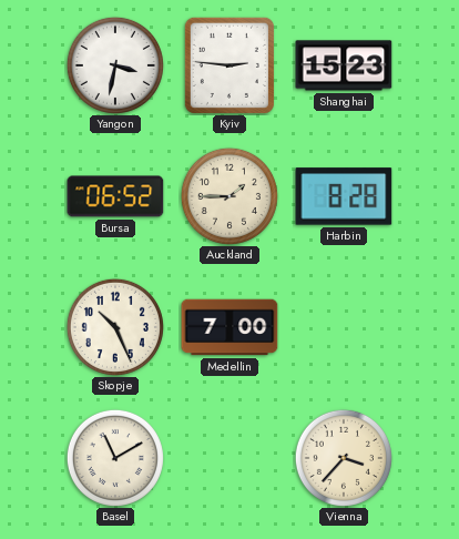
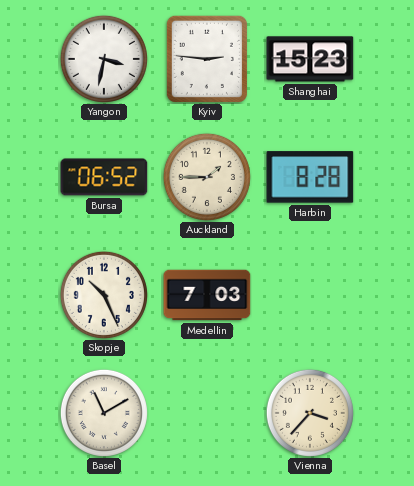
Medellin: 7:00 -> 7:03 (207, 295)
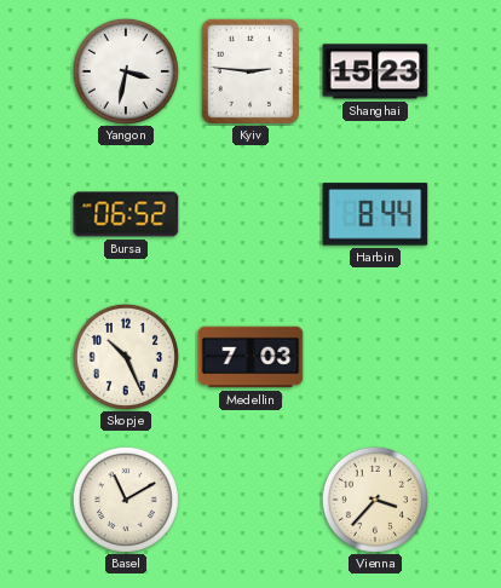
Auckland: 1:45 -> none (207, 177)
Harbin: 8:28 -> 8:44 (375, 214)
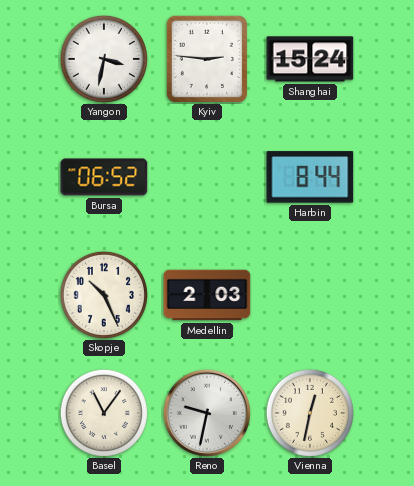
Shanghai: 15:23 -> 15:24 (310, 59)
Medellin: 7:03 -> 2:03 (207, 295)
Basel: 11:10 -> 11:06 (104, 413)
Reno: none -> 9:32 (207, 413)
Vienna: 3:37 -> 12:32 (310, 413)
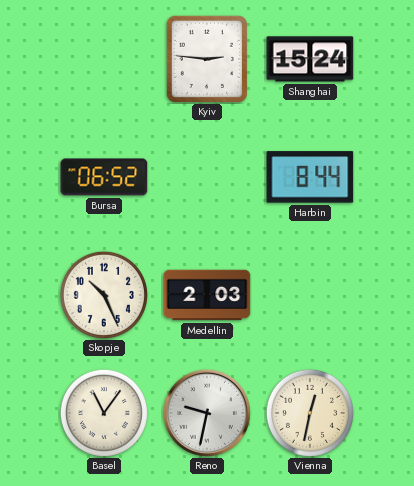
Yangon: 3:32 -> none (104, 59)
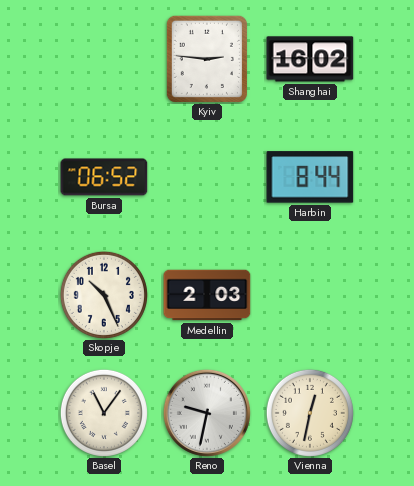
Shanghai: 15:24 -> 16:02 (310, 59)
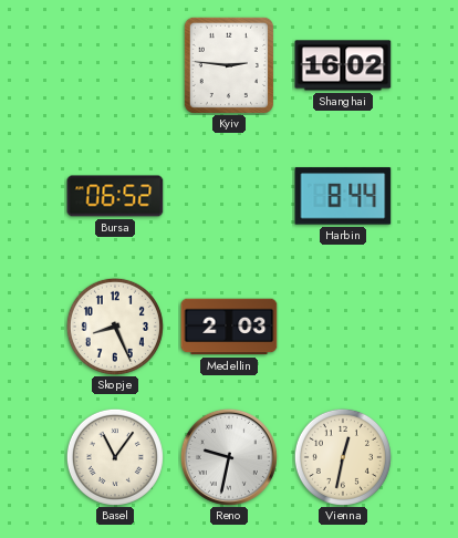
Skopje: 10:26 -> 8:26 (115, 327)
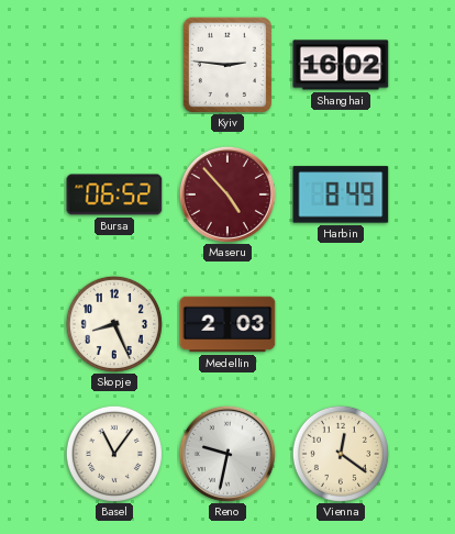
Maseru: none -> 4:53 (227, 194)
Harbin: 8:44 -> 8:49 (341, 194)
Vienna: 12:32 -> 12:21 (341, 454)
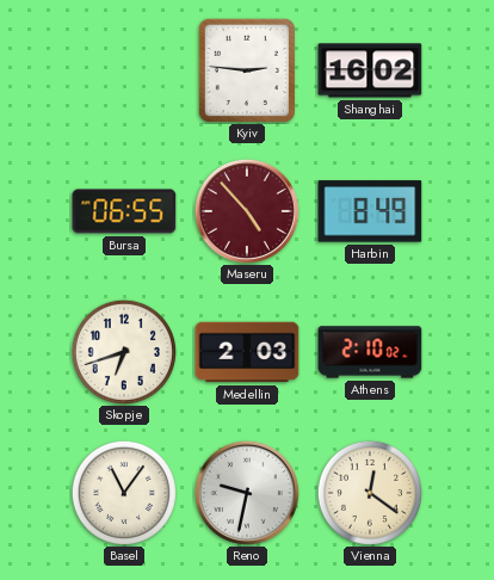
Bursa: 06:52 -> 06:55 (124, 211)
Skopje: 8:26 -> 6:42 (124, 352)
Athens: none -> 2:10 (370, 352)
